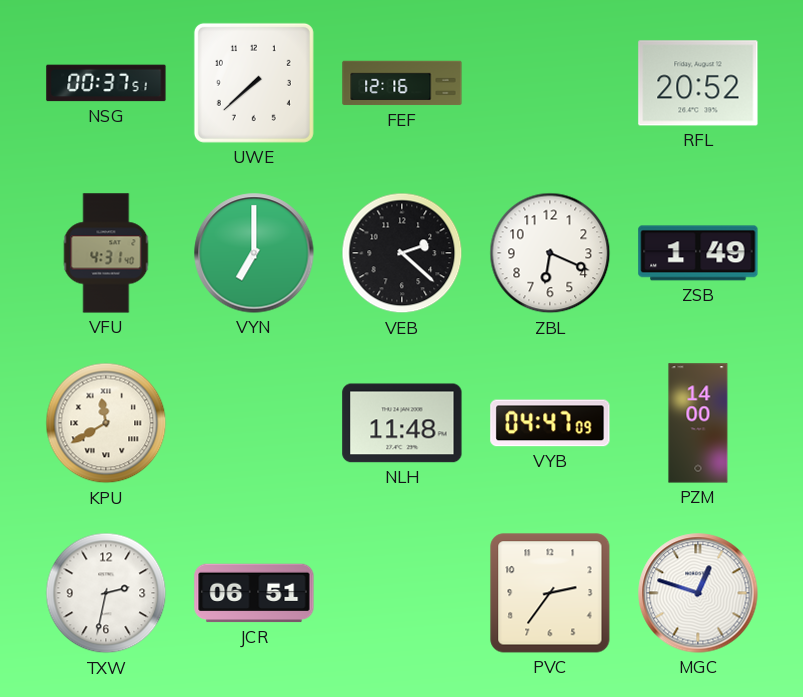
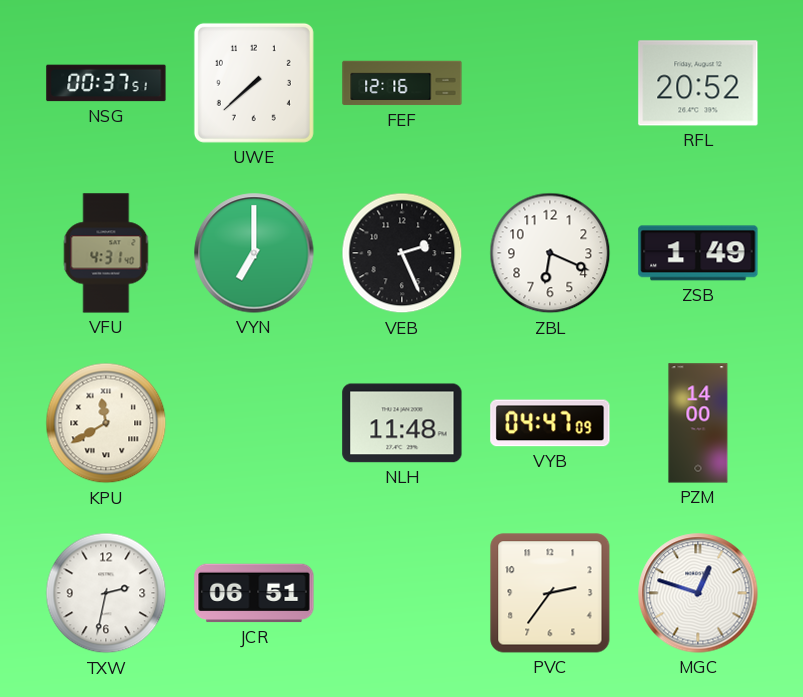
VEB: 2:22 -> 2:26 (402, 253)
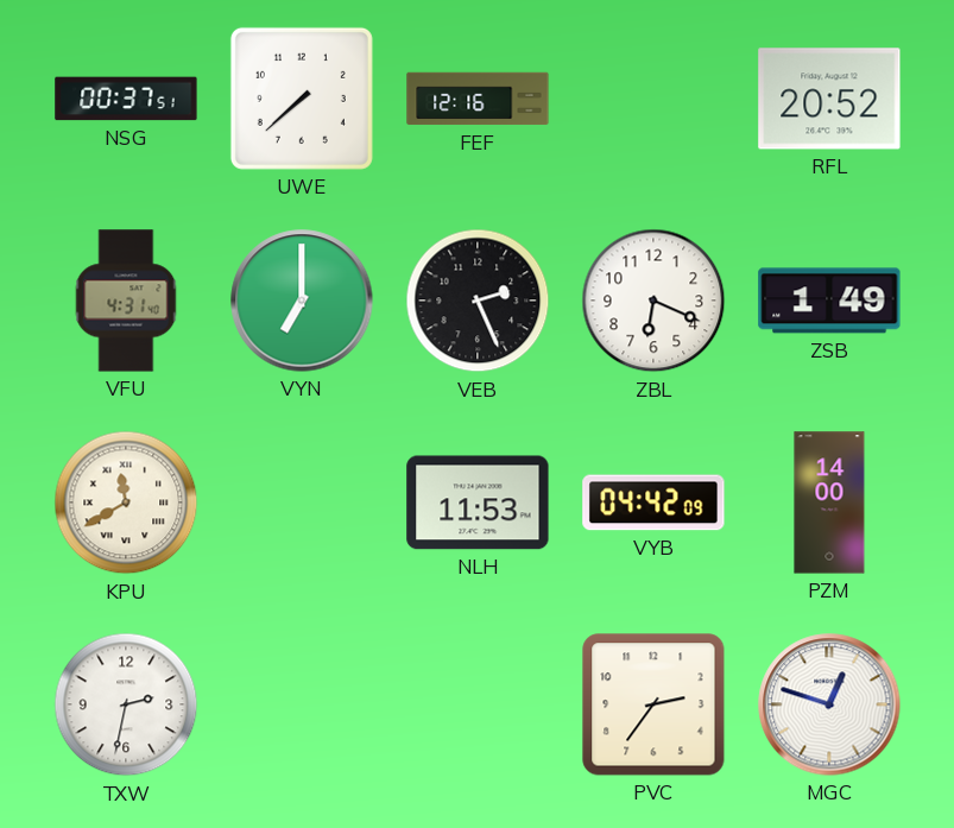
NLH: 11:48 -> 11:53 (478, 503)
VYB: 04:47 -> 04:42 (653, 503)
JCR: 06:51 -> none (254, 593)
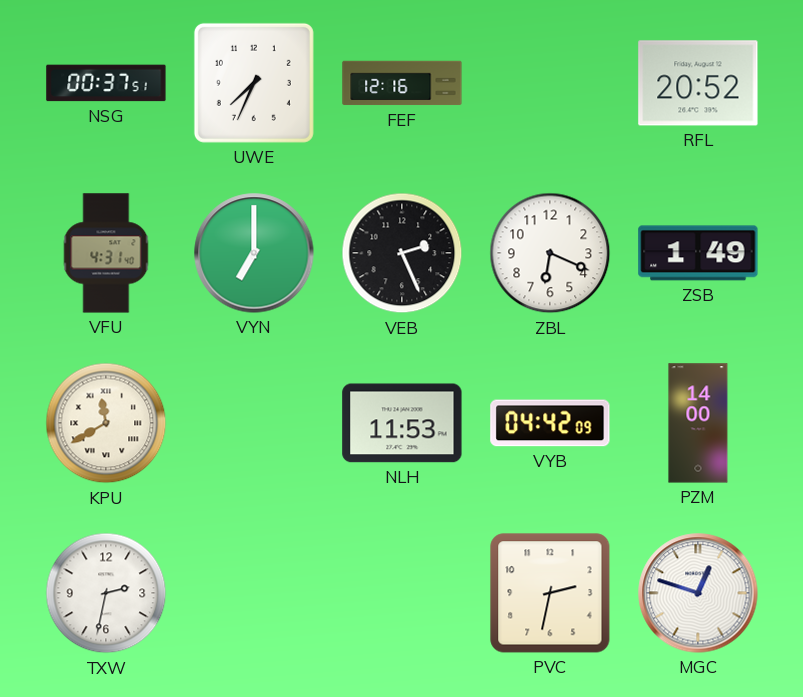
UWE: 7:38 -> 7:34 (254, 83)
PVC: 2:36 -> 2:32 (550, 593)
